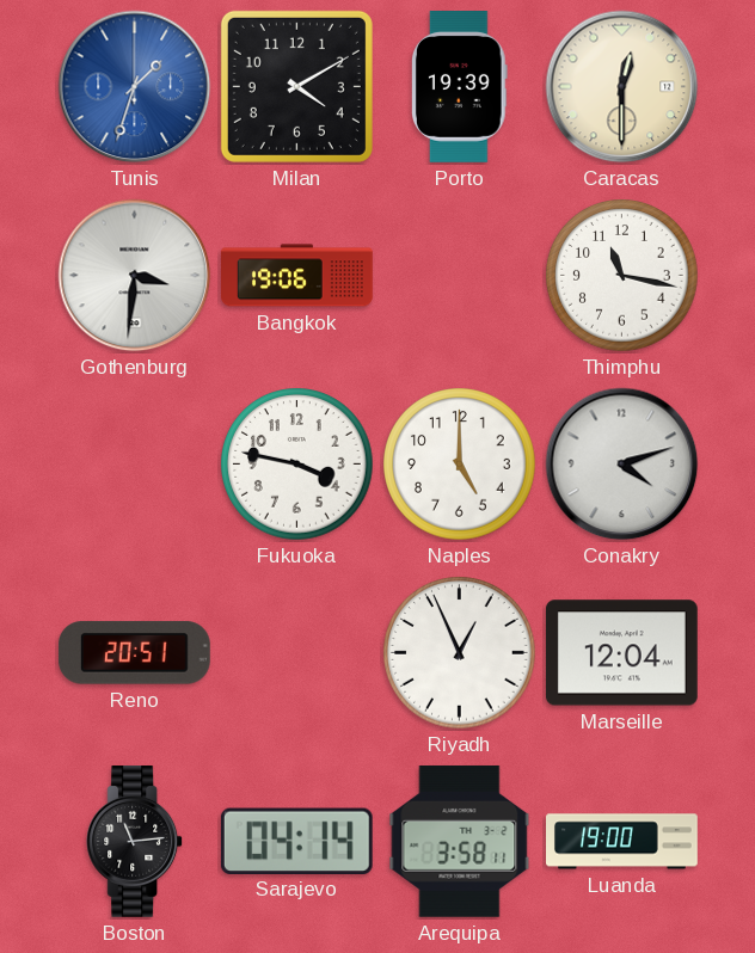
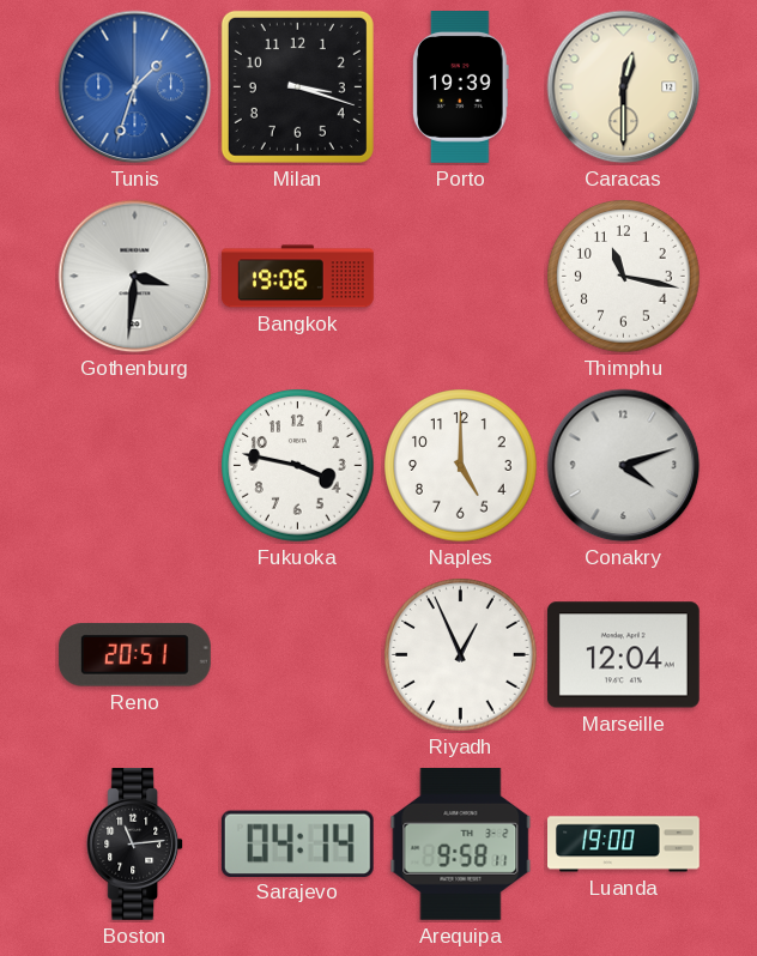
Milan: 4:10 -> 3:18 (297, 86)
Arequipa: 3:58 -> 9:58 (461, 843)
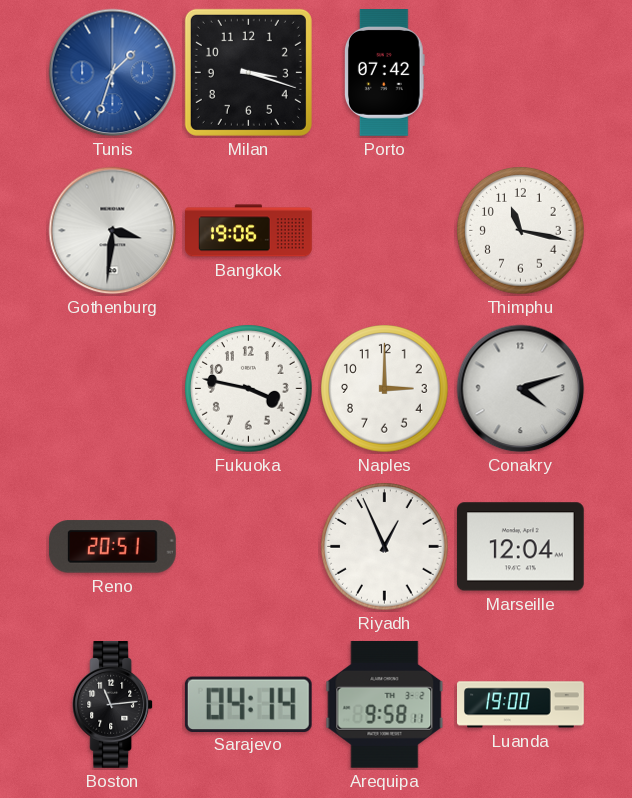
Porto: 19:39 -> 07:42 (384, 73)
Caracas: 12:30 -> none (624, 87)
Naples: 5:00 -> 3:00 (385, 389)
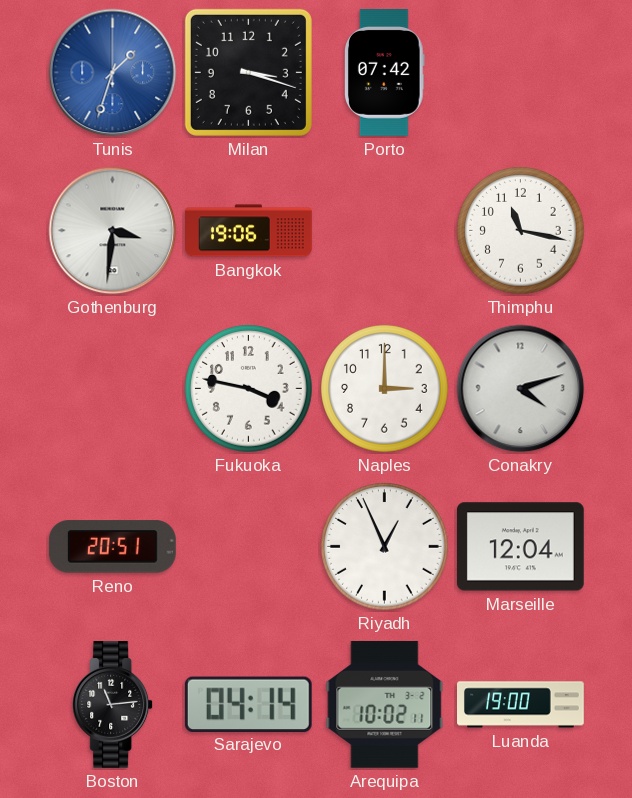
Arequipa: 9:58 -> 10:02 (385, 704)
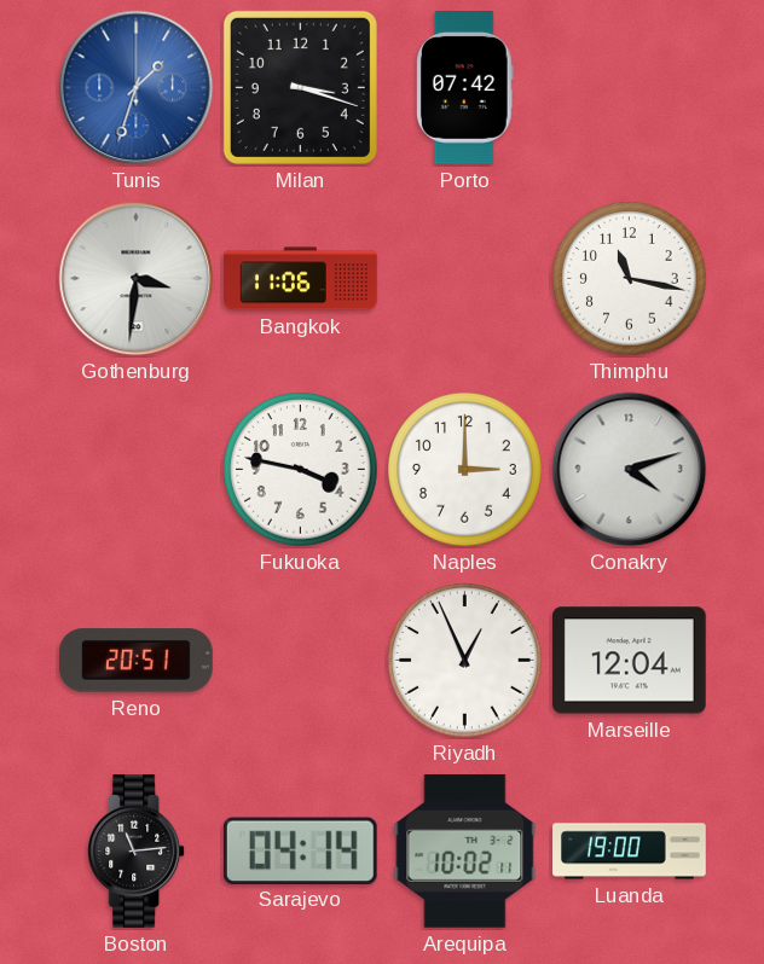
Bangkok: 19:06 -> 11:06 (301, 279)
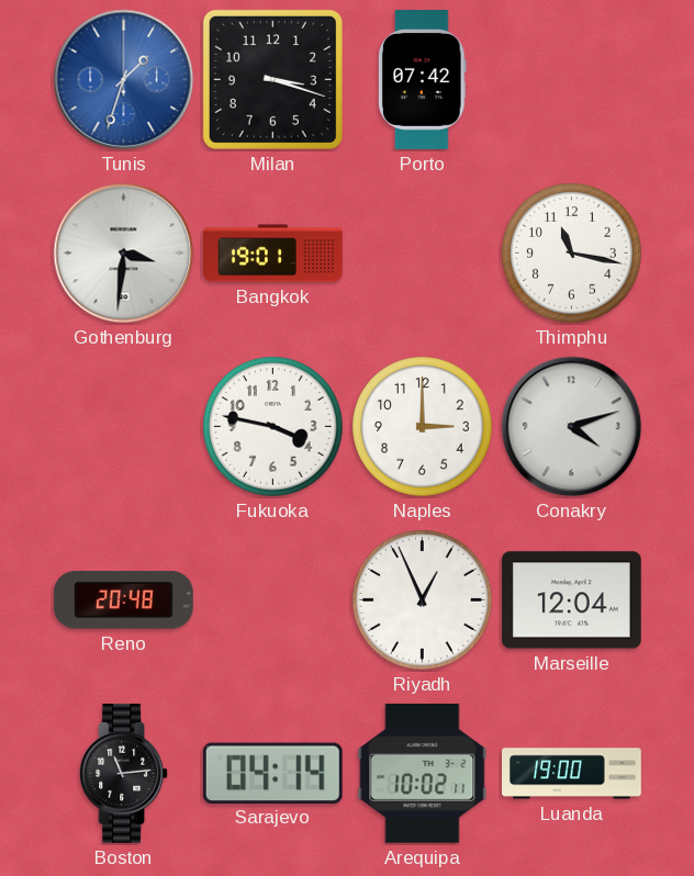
Bangkok: 11:06 -> 19:01 (273, 254)
Reno: 20:51 -> 20:48 (123, 600)
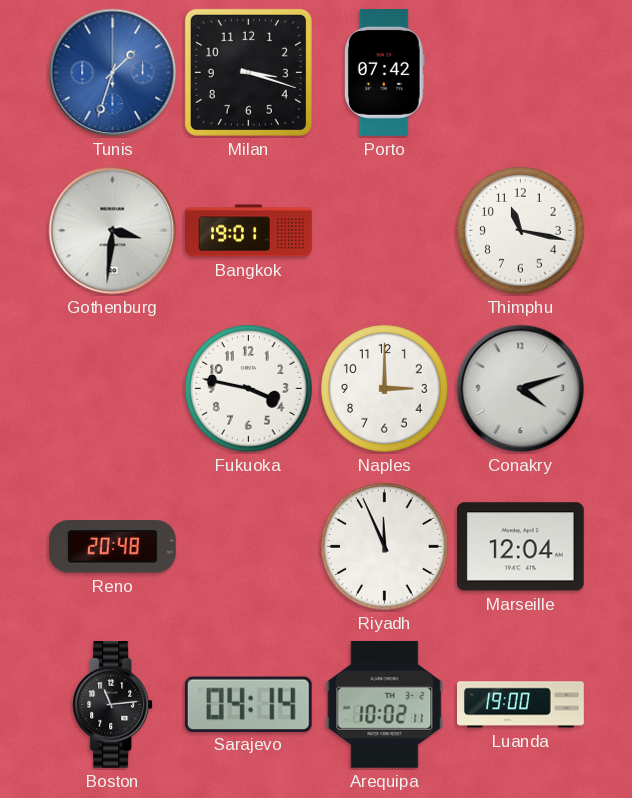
Riyadh: 12:56 -> 11:56 (385, 547)
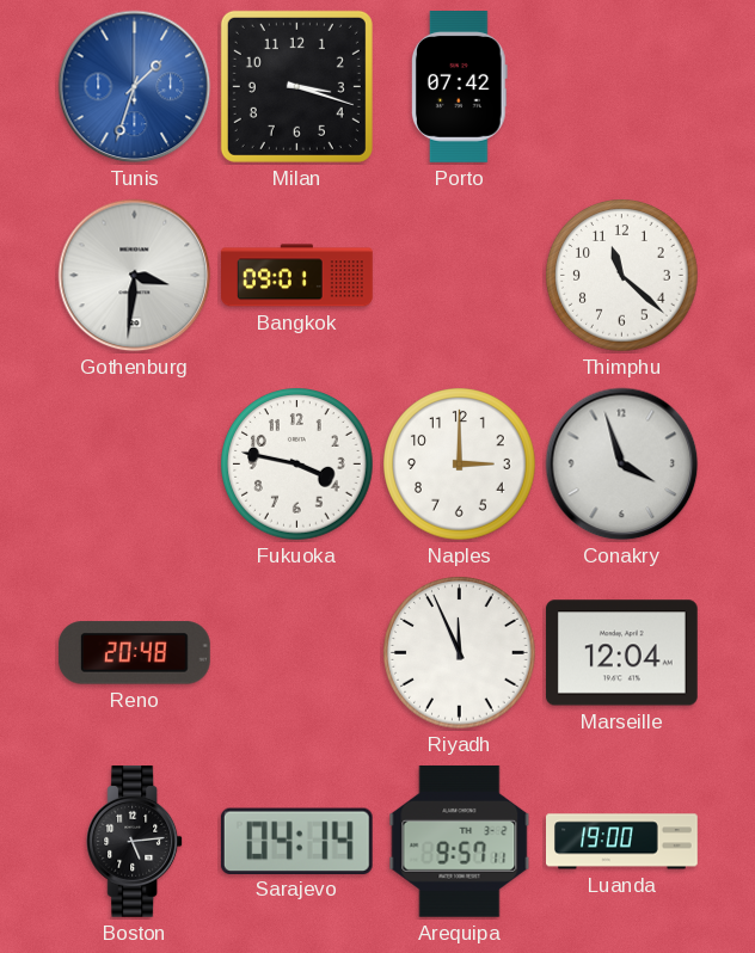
Bangkok: 19:01 -> 09:01 (297, 276)
Thimphu: 11:17 -> 11:22 (622, 276)
Conakry: 4:12 -> 3:57 (622, 465)
Boston: 11:14 -> 5:14 (135, 842)
Arequipa: 10:02 -> 9:57 (460, 841)
